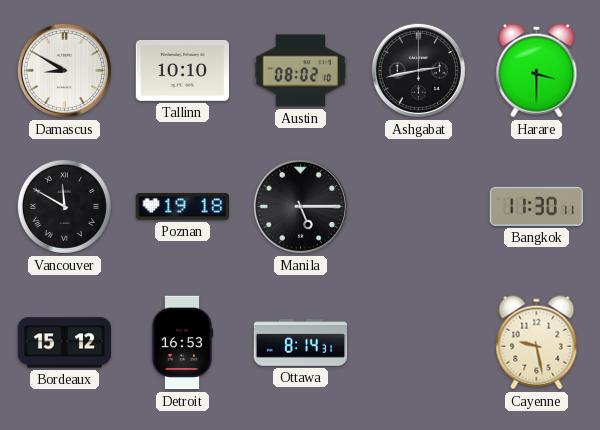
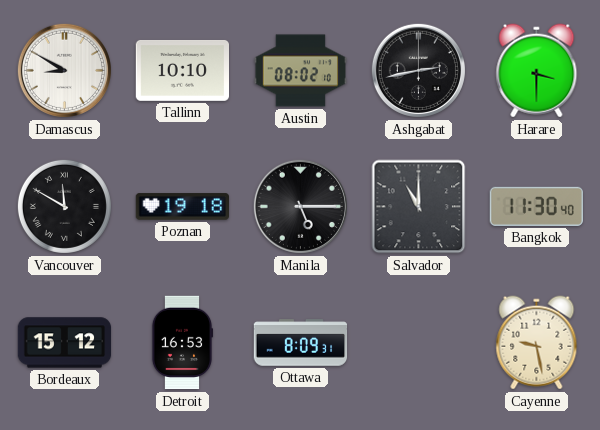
Salvador: none -> 11:00 (419, 207)
Bangkok: 11:30:11 -> 11:30:40 (536, 206)
Ottawa: 8:14 -> 8:09 (301, 343)
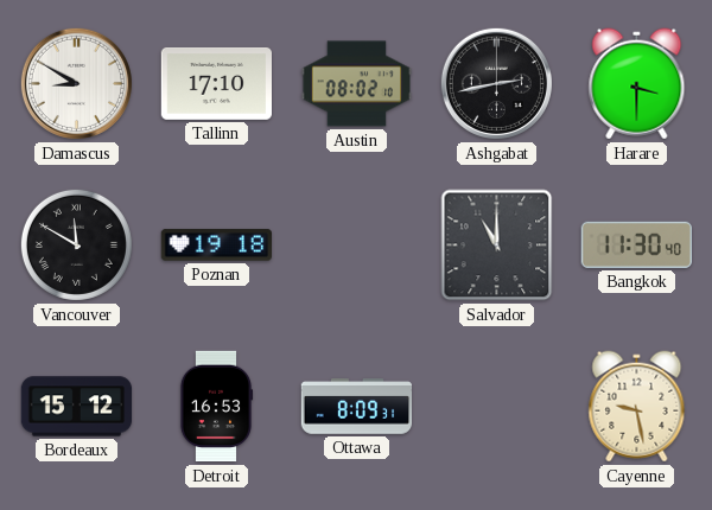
Tallinn: 10:10 -> 17:10 (217, 84)
Manila: 5:15 -> none (300, 206)
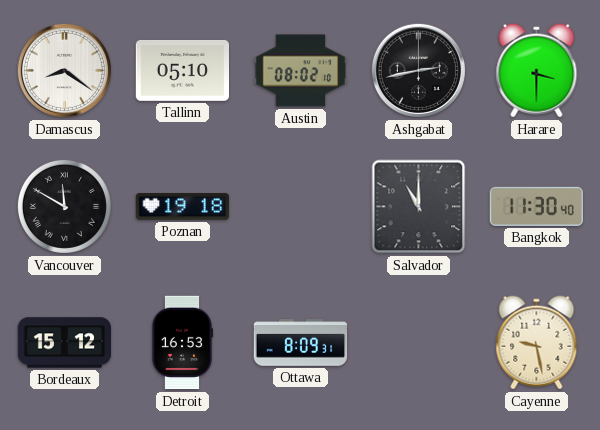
Damascus: 8:50 -> 8:21 (64, 70)
Tallinn: 17:10 -> 05:10 (183, 71)
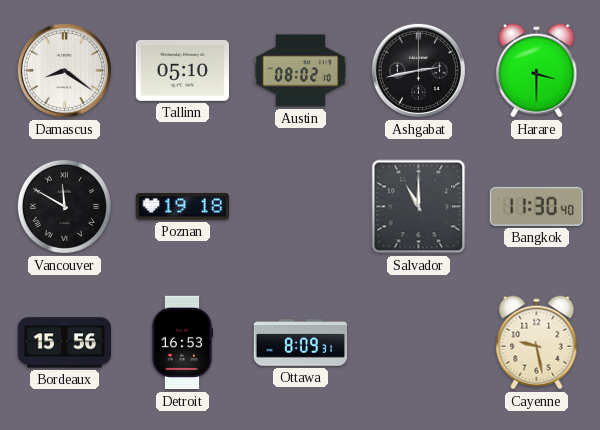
Bordeaux: 15:12 -> 15:56 (65, 343)
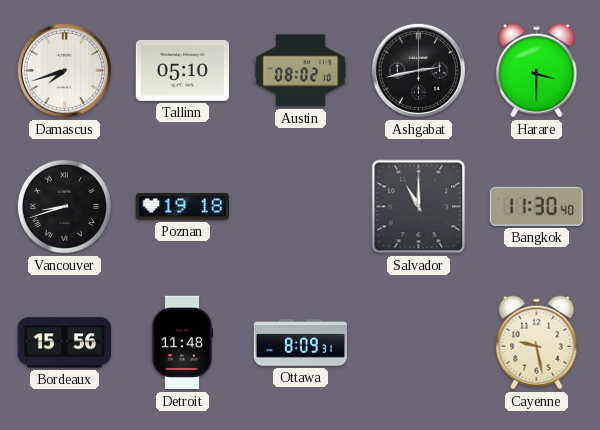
Damascus: 8:21 -> 7:42 (64, 70)
Vancouver: 11:50 -> 8:42 (64, 206)
Detroit: 16:53 -> 11:48 (182, 343)
